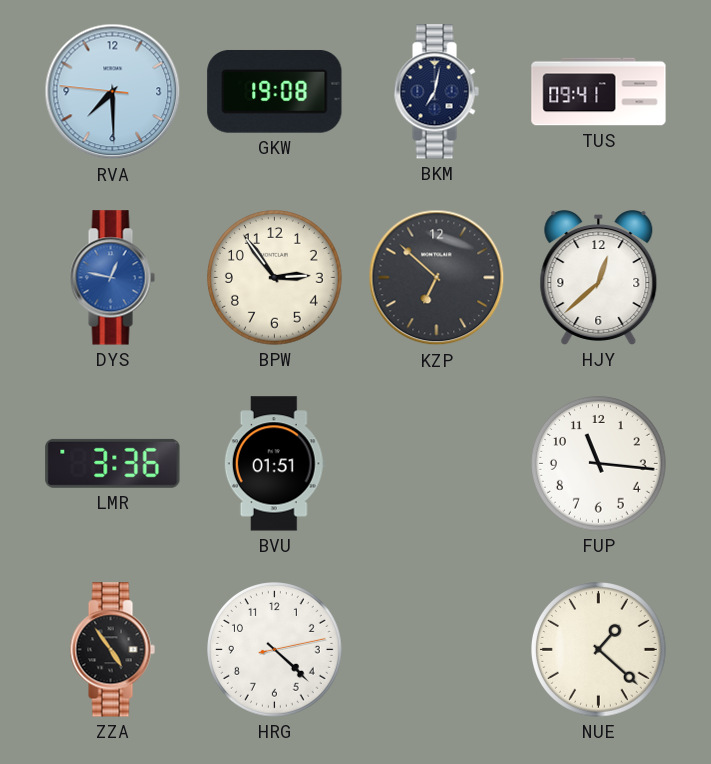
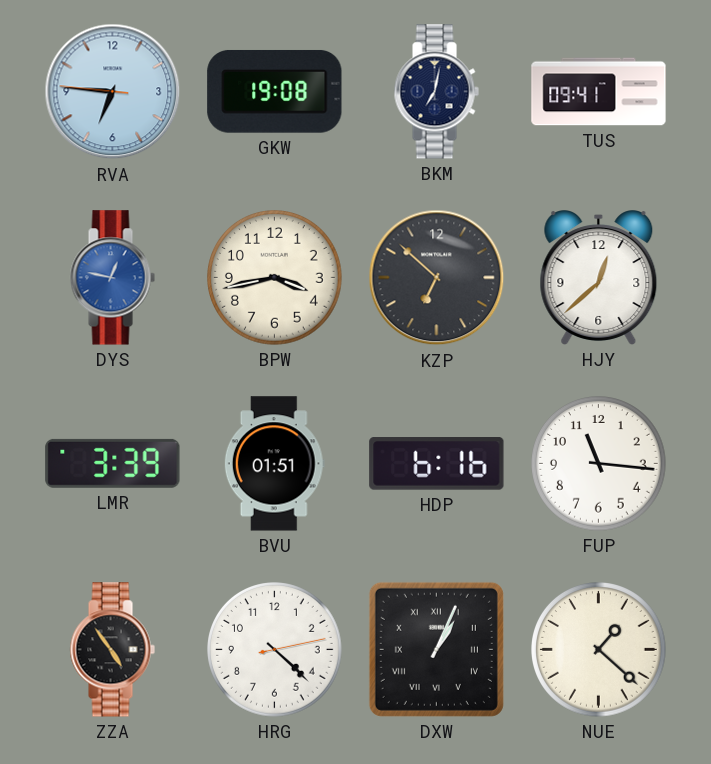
RVA: 7:29 -> 6:45 (113, 92)
BPW: 2:54 -> 3:43 (275, 278)
LMR: 3:36 -> 3:39 (113, 463)
HDP: none -> 6:16 (437, 464)
DXW: none -> 1:04 (436, 649)
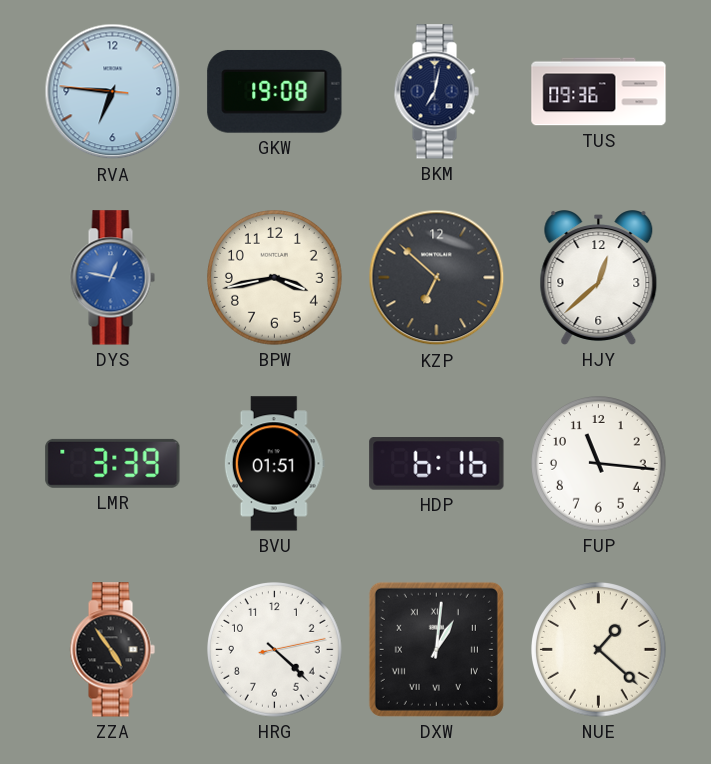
TUS: 09:41 -> 09:36 (599, 92)
DXW: 1:04 -> 1:01 (436, 649)
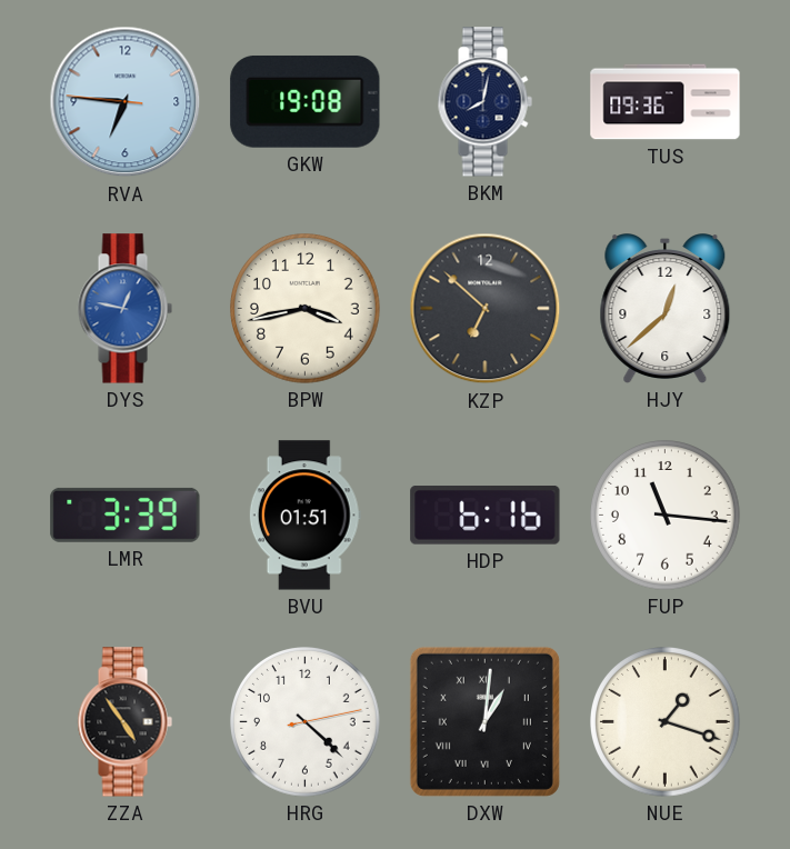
BKM: 7:02 -> 8:02 (484, 102)
NUE: 1:22 -> 1:18 (666, 722)
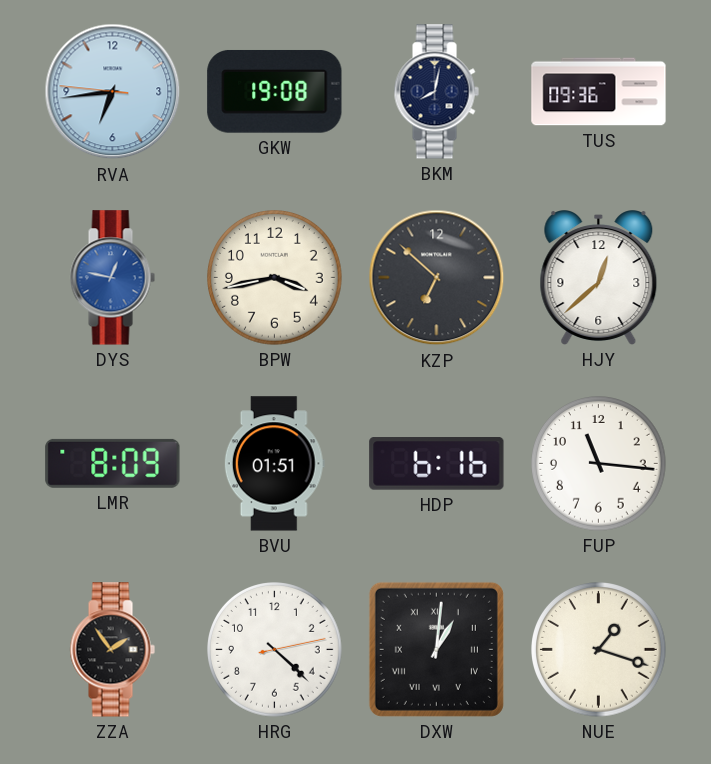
RVA: 6:45 -> 6:43 (113, 92)
LMR: 3:39 -> 8:09 (113, 463)
ZZA: 4:54 -> 1:54 (112, 650)
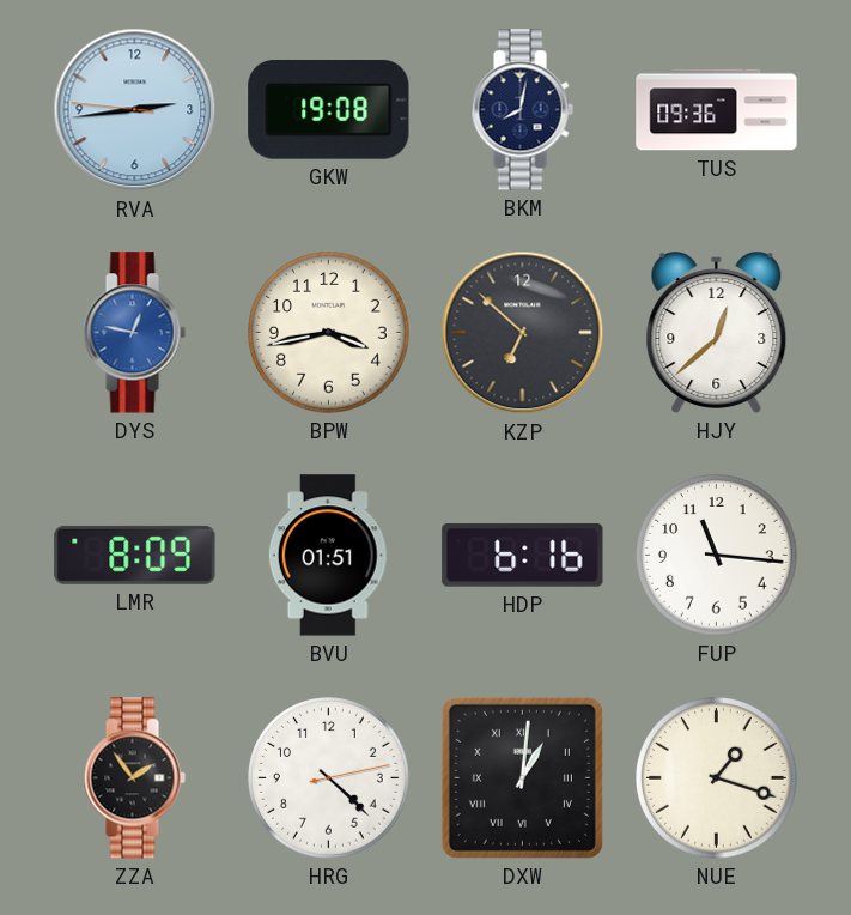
RVA: 6:43 -> 2:43 (135, 110)
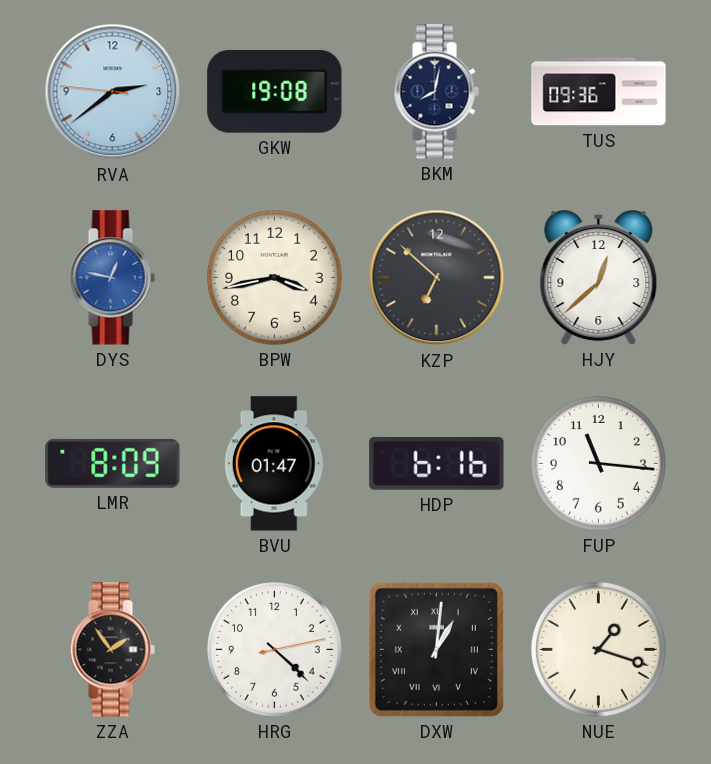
RVA: 2:43 -> 2:38 (113, 92)
BVU: 01:51 -> 01:47 (274, 464)
